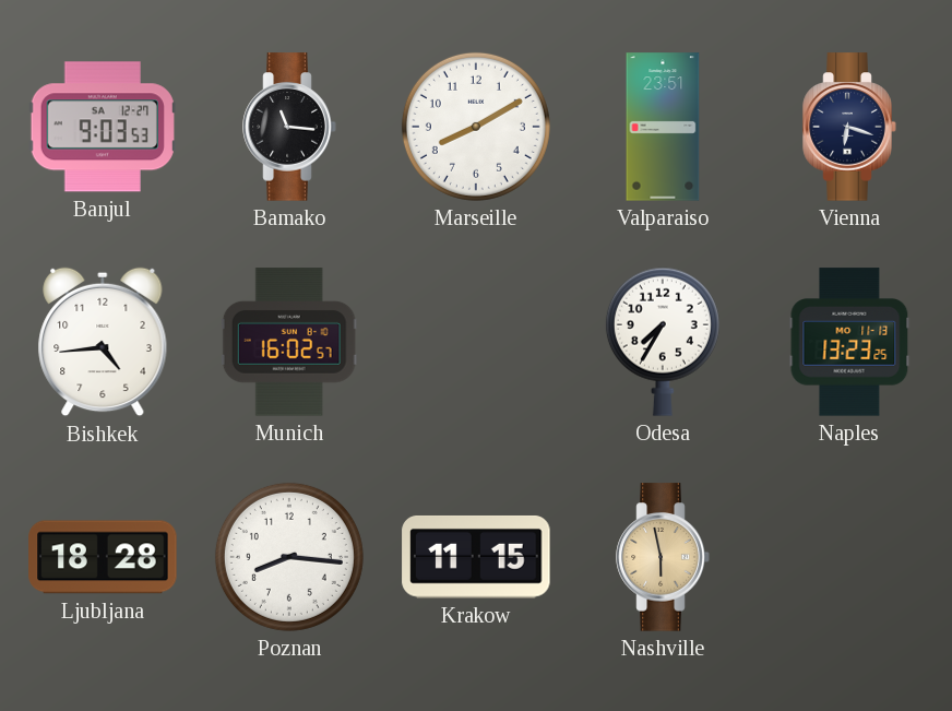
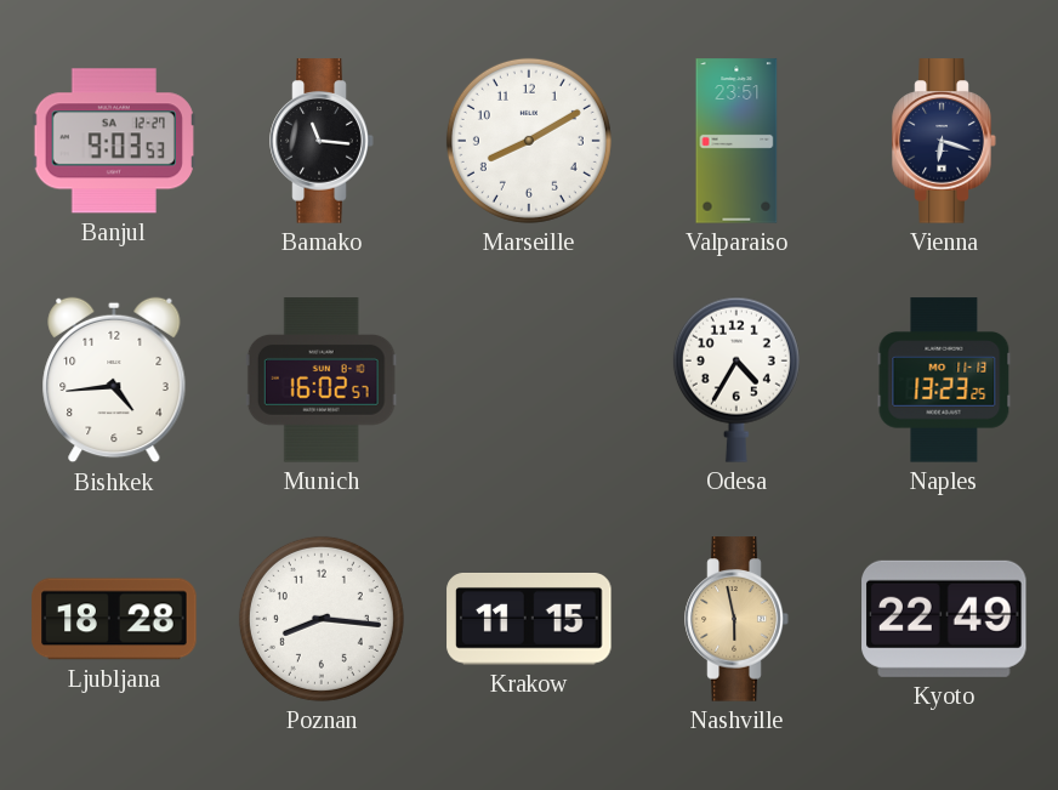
Odesa: 7:35 -> 4:35 (736, 380)
Kyoto: none -> 22:49 (944, 619)
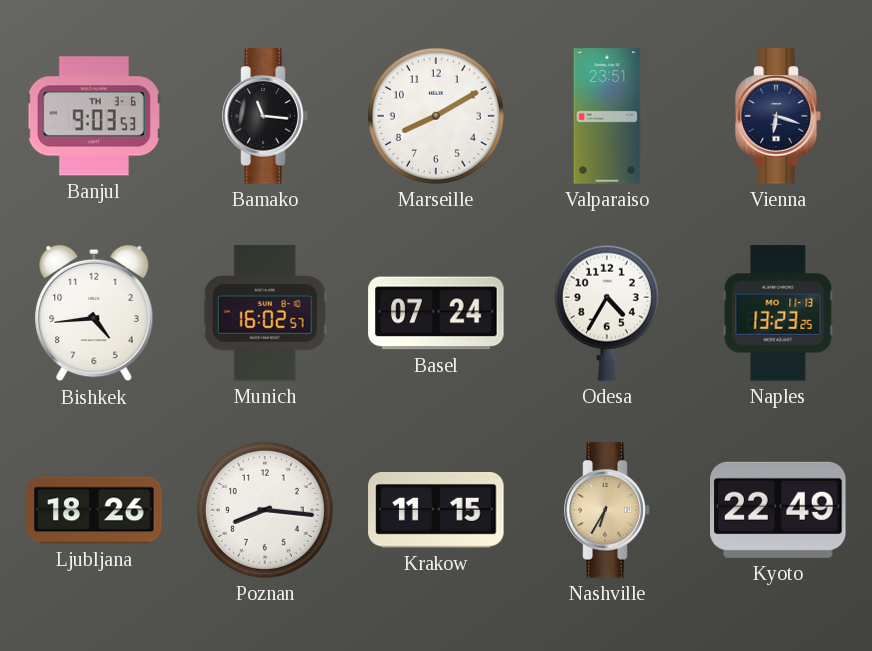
Banjul date: SA 12-27 -> TH 3-6 (94, 116)
Basel: none -> 07:24 (436, 313)
Ljubljana: 18:28 -> 18:26 (94, 510)
Nashville: 5:58 -> 6:35 (607, 510)
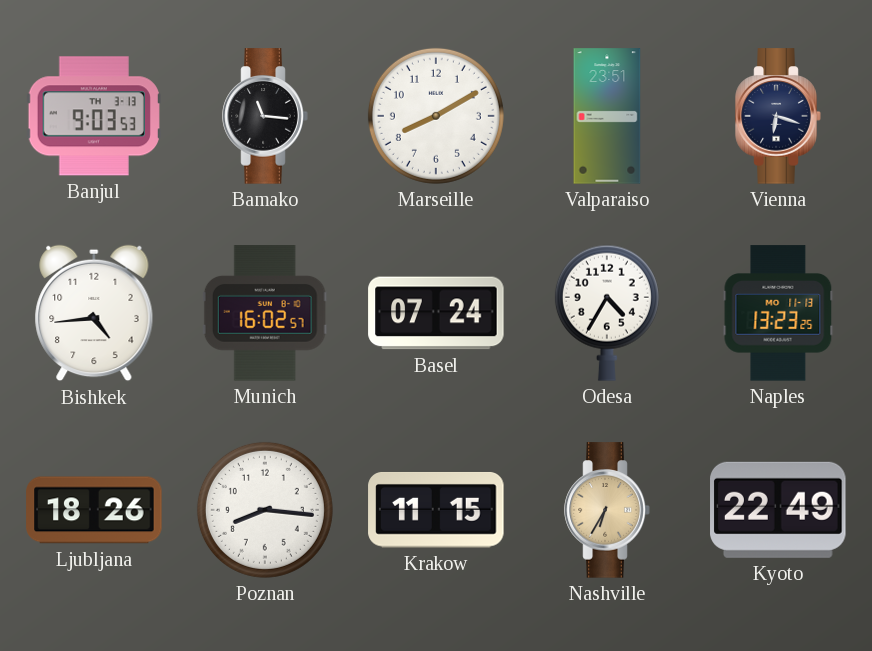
Banjul date: TH 3-6 -> TH 3-13 (94, 116)
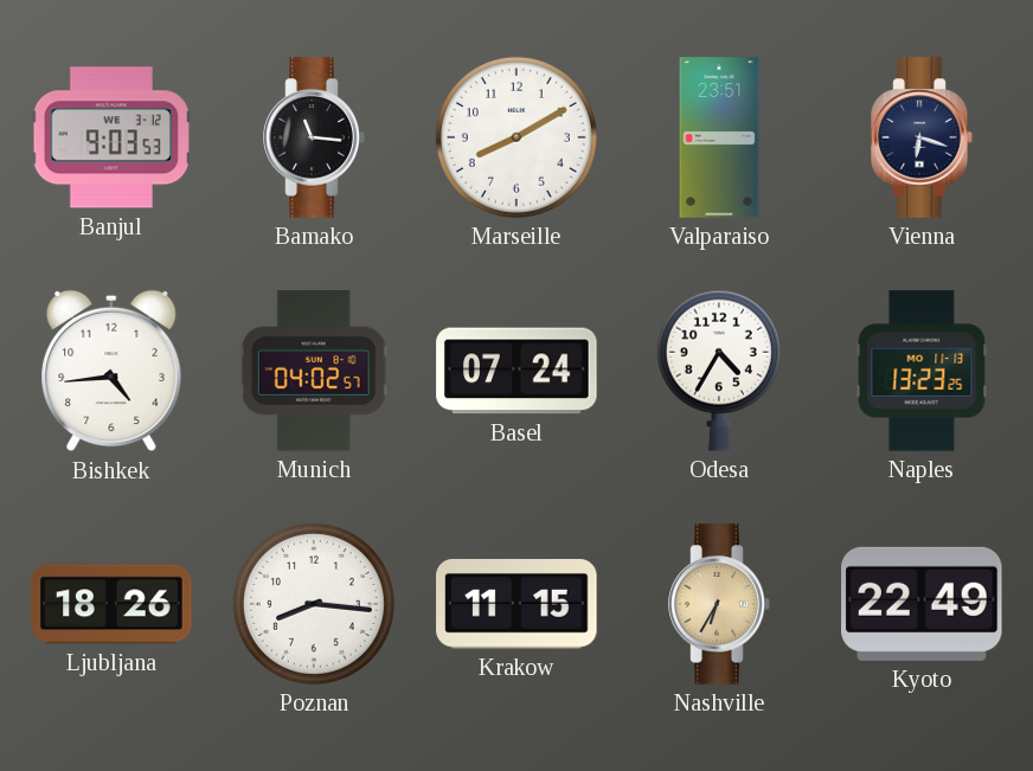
Banjul date: TH 3-13 -> WE 3-12 (111, 137)
Munich: 16:02 -> 04:02 (314, 371)
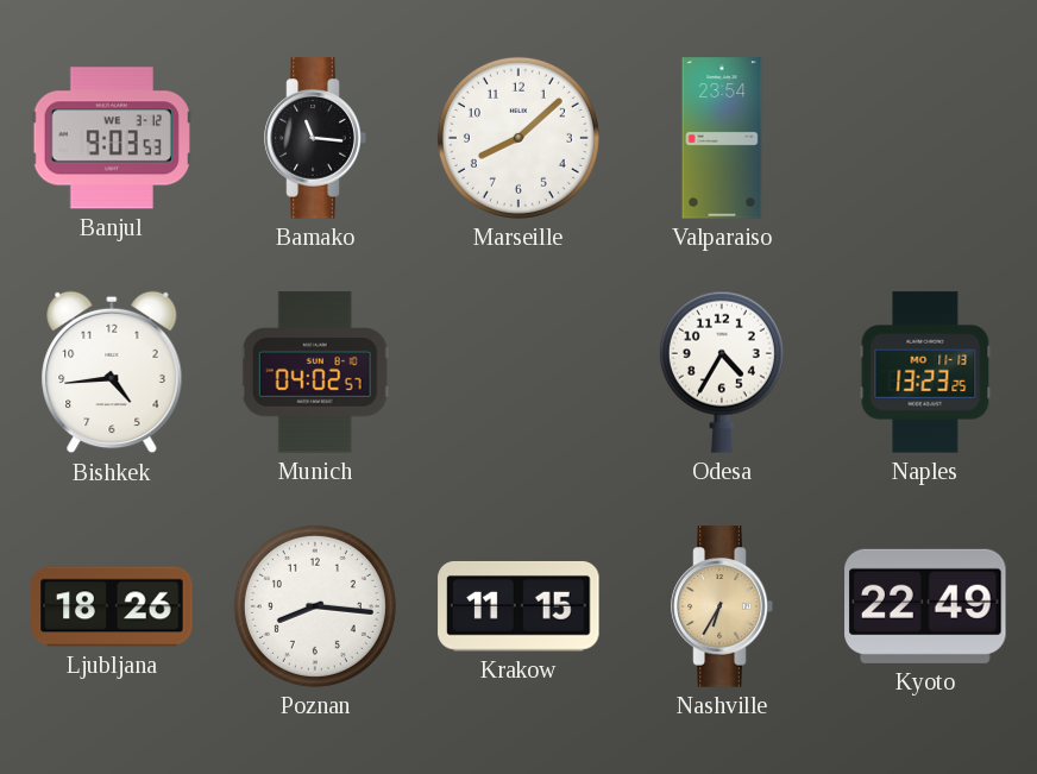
Marseille: 8:10 -> 8:08 (518, 138)
Valparaiso: 23:51 -> 23:54 (722, 138)
Vienna: 6:18 -> none (922, 137)
Basel: 07:24 -> none (516, 371)
